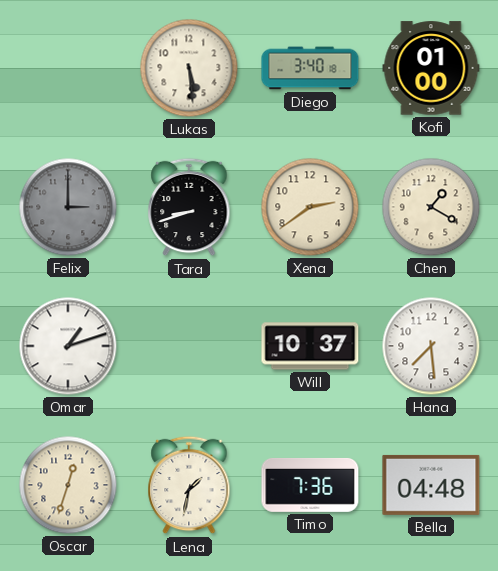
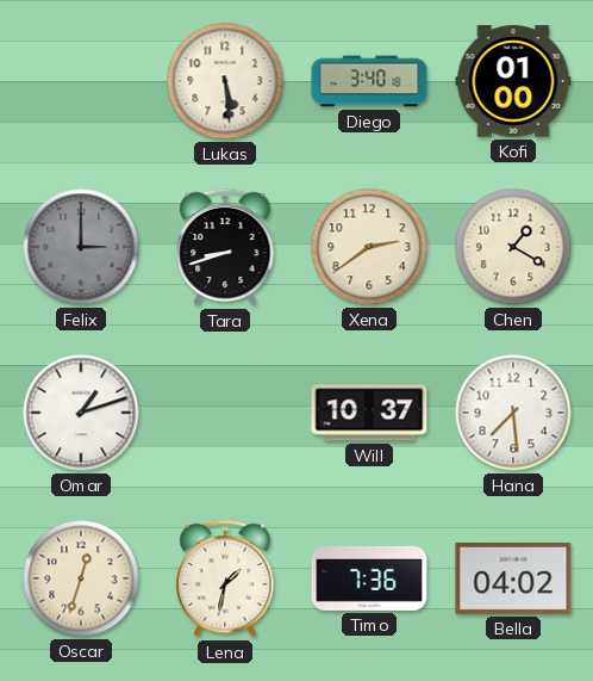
Bella: 04:48 -> 04:02 (513, 578)
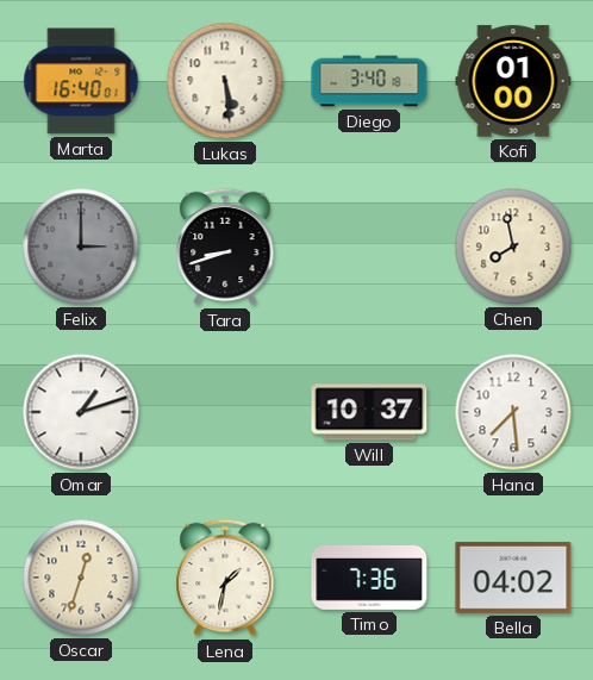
Marta: none -> 16:40 (81, 81)
Xena: 2:39 -> none (369, 247)
Chen: 1:20 -> 7:58 (513, 247)
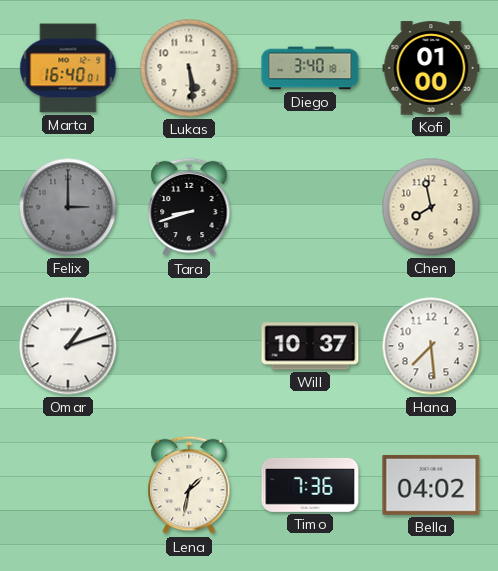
Oscar: 12:33 -> none (81, 578)
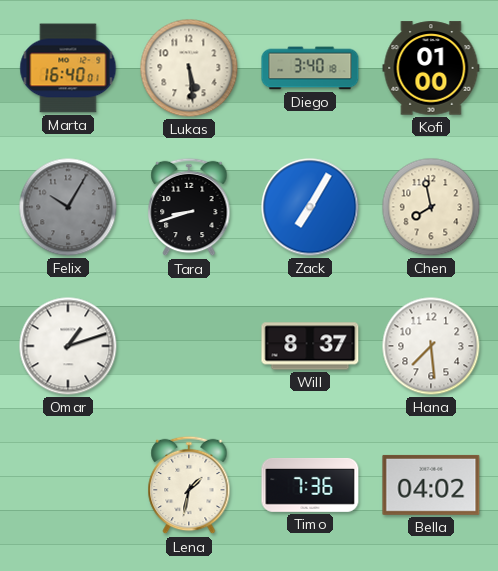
Felix: 3:00 -> 10:05 (68, 207)
Zack: none -> 7:05 (310, 207)
Will: 10:37 -> 8:37 (310, 346)
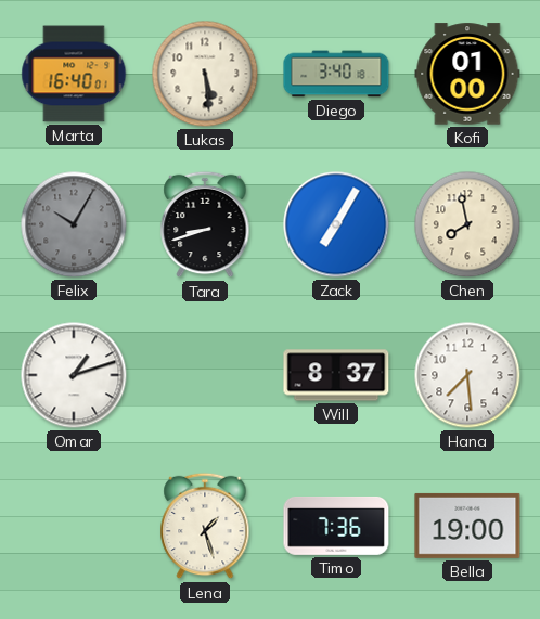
Lena: 1:32 -> 1:27 (205, 526)
Bella: 04:02 -> 19:00 (467, 526)
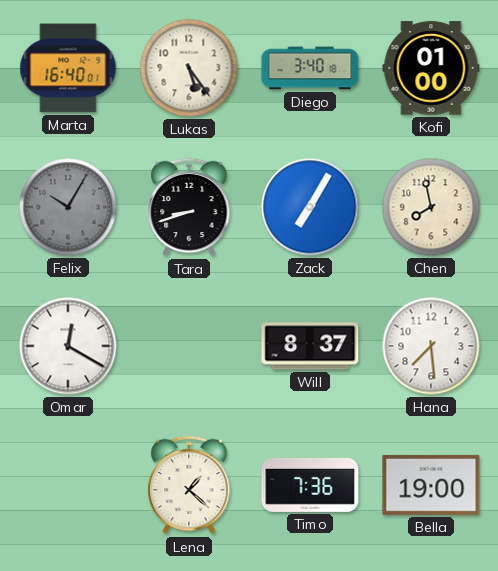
Lukas: 5:29 -> 5:24 (189, 68)
Omar: 1:12 -> 12:20 (68, 346)
Lena: 1:27 -> 1:22 (189, 485)
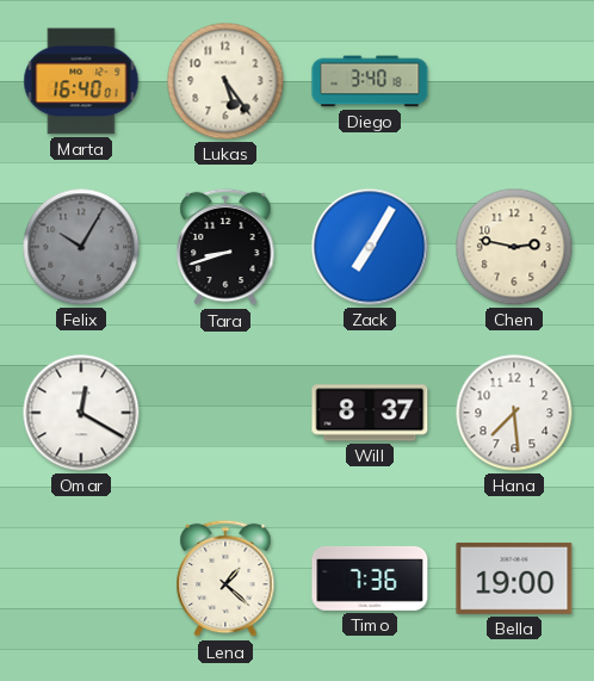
Kofi: 01:00 -> none (431, 68)
Chen: 7:58 -> 2:47 (514, 247)
